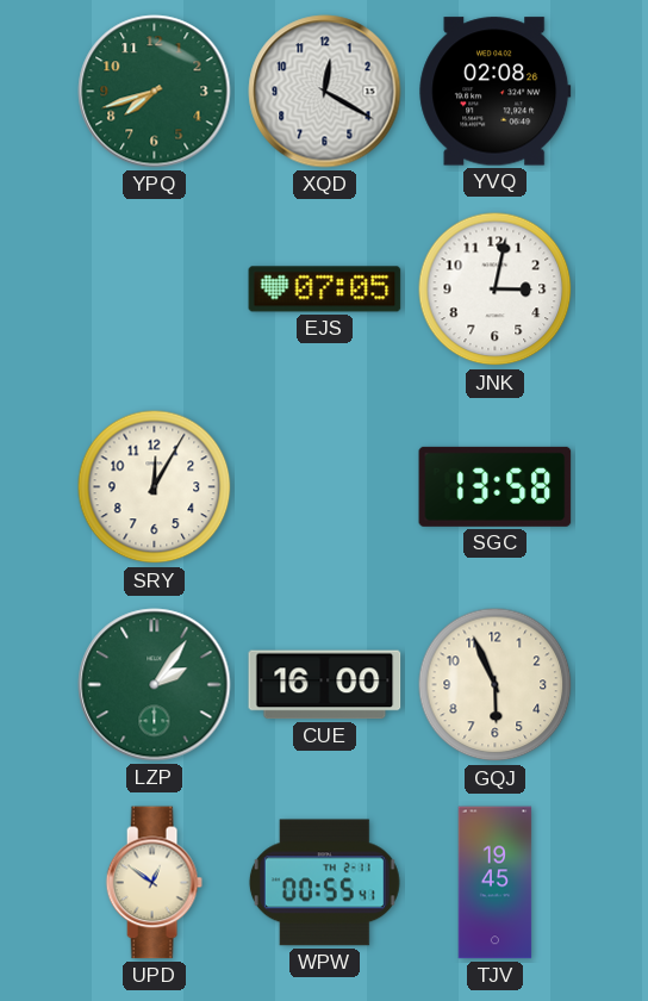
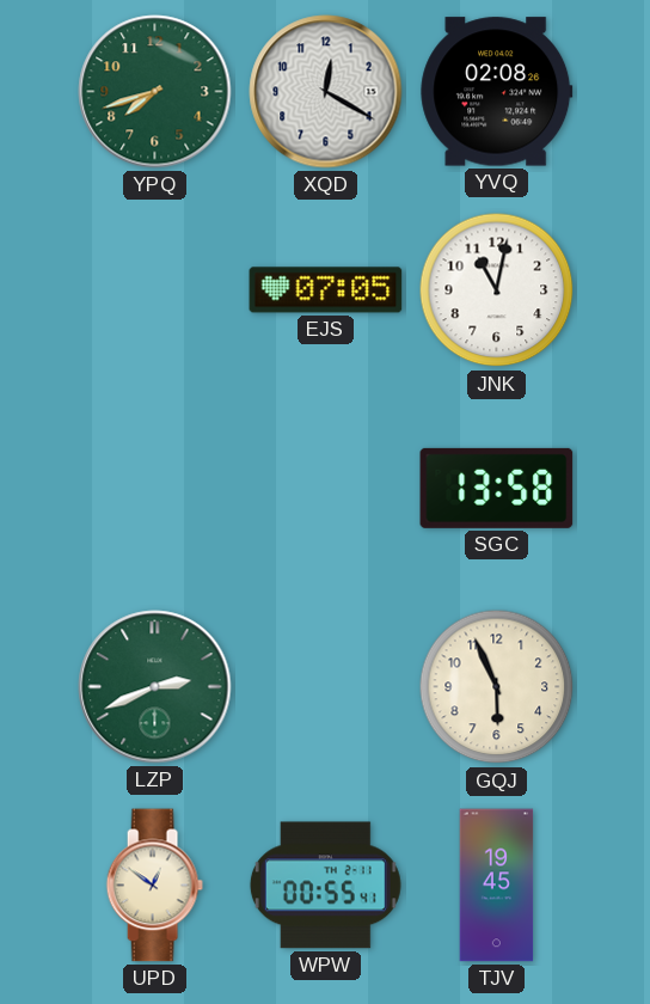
JNK: 3:02 -> 11:02 (497, 290)
SRY: 12:05 -> none (155, 487)
LZP: 2:06 -> 2:41 (155, 687)
CUE: 16:00 -> none (325, 685)
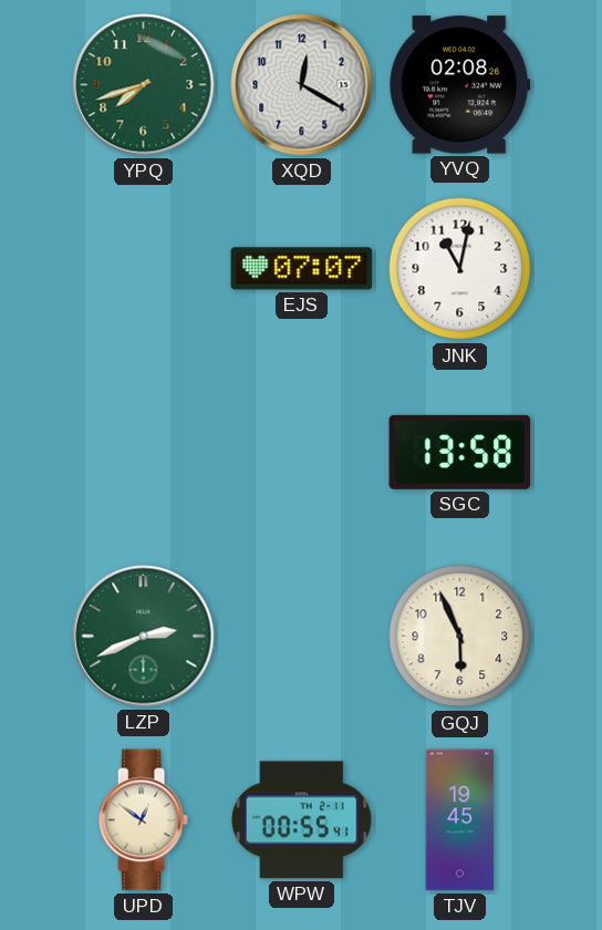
EJS: 07:05 -> 07:07 (302, 269)
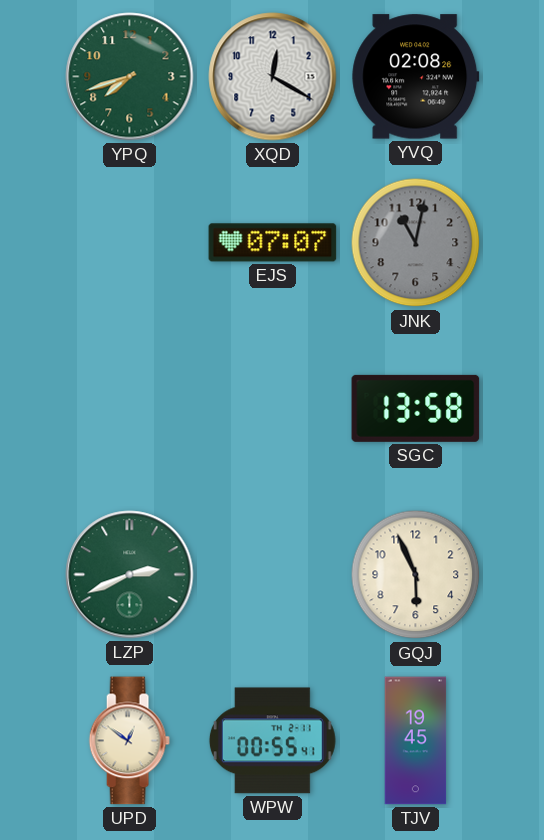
JNK dial: white -> grey (416, 243)
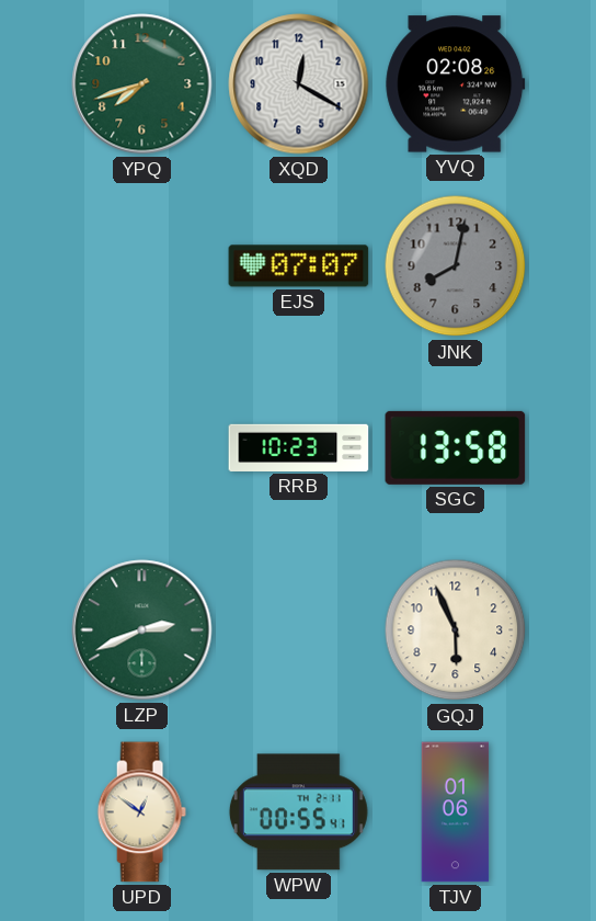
JNK: 11:02 -> 8:02 (456, 266)
RRB: none -> 10:23 (299, 447)
TJV: 19:45 -> 01:06 (456, 812)
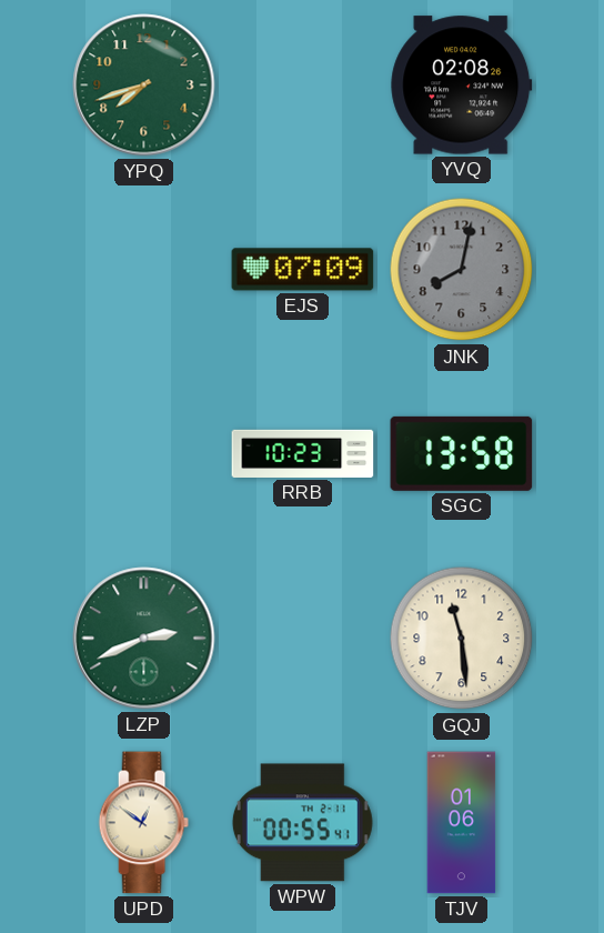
XQD: 12:20 -> none (299, 84)
EJS: 07:07 -> 07:09 (303, 270)
GQJ: 5:56 -> 11:29 (462, 639)
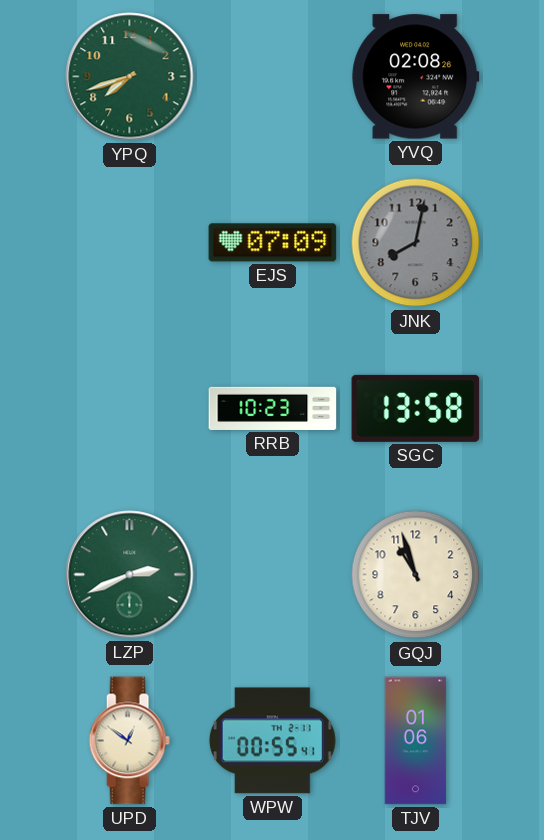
GQJ: 11:29 -> 10:57 (416, 575)
